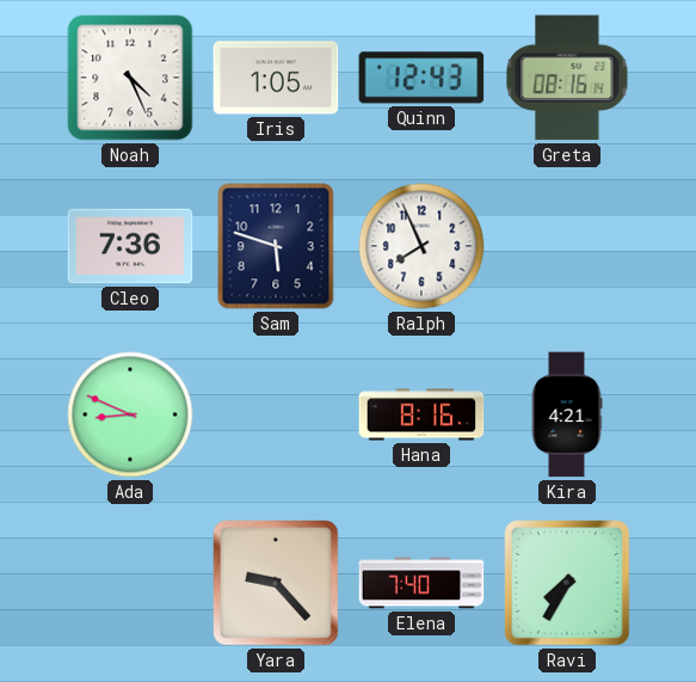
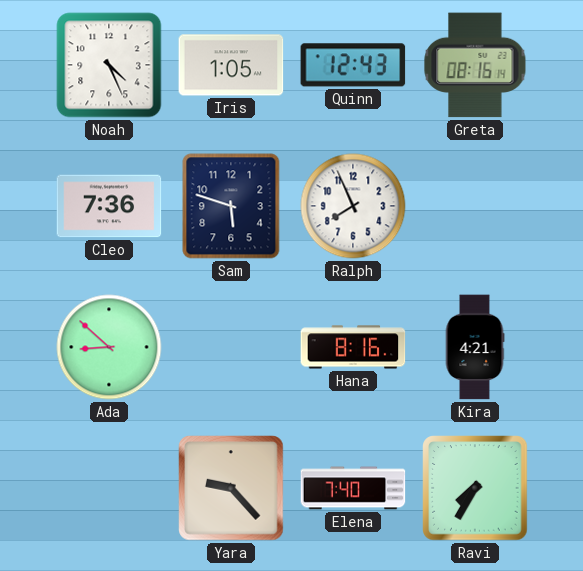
Ada: 8:49 -> 8:52 (109, 347)
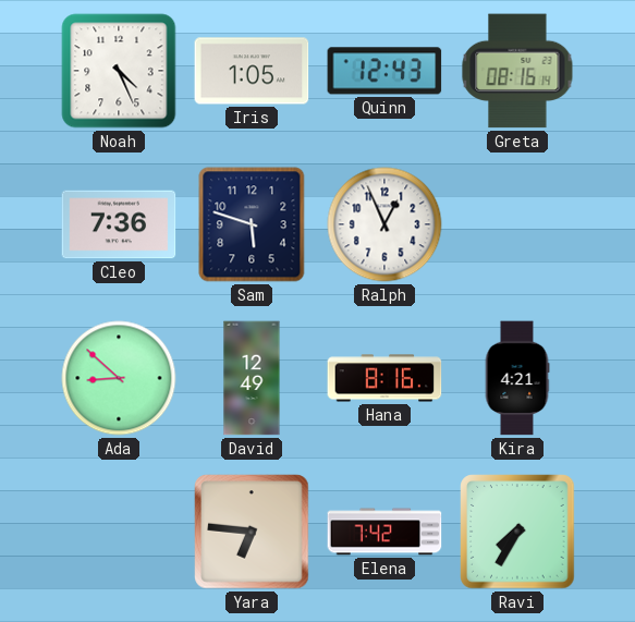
Ralph: 7:56 -> 12:56 (384, 224)
David: none -> 12:49 (252, 378)
Yara: 9:23 -> 6:46 (252, 532)
Elena: 7:40 -> 7:42 (384, 532)
